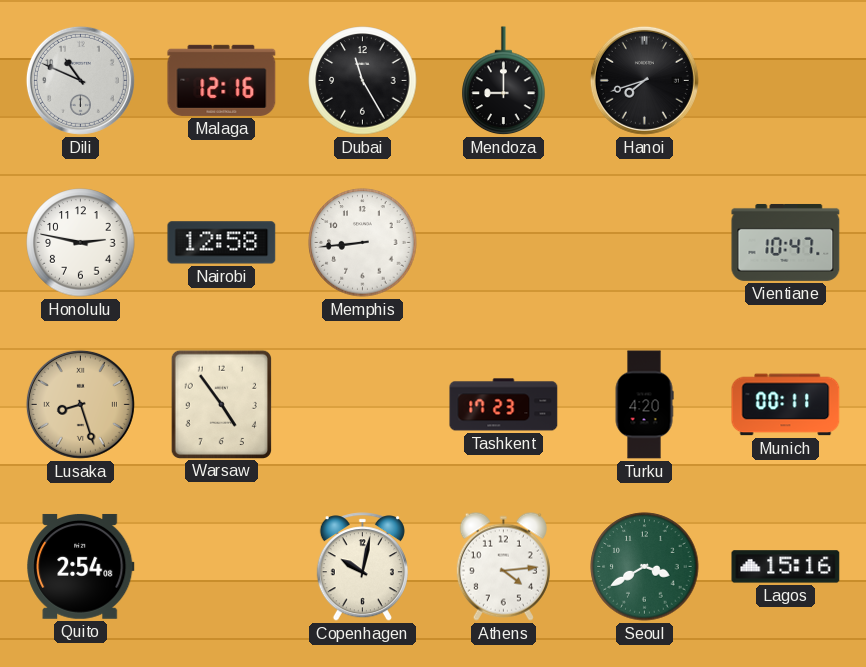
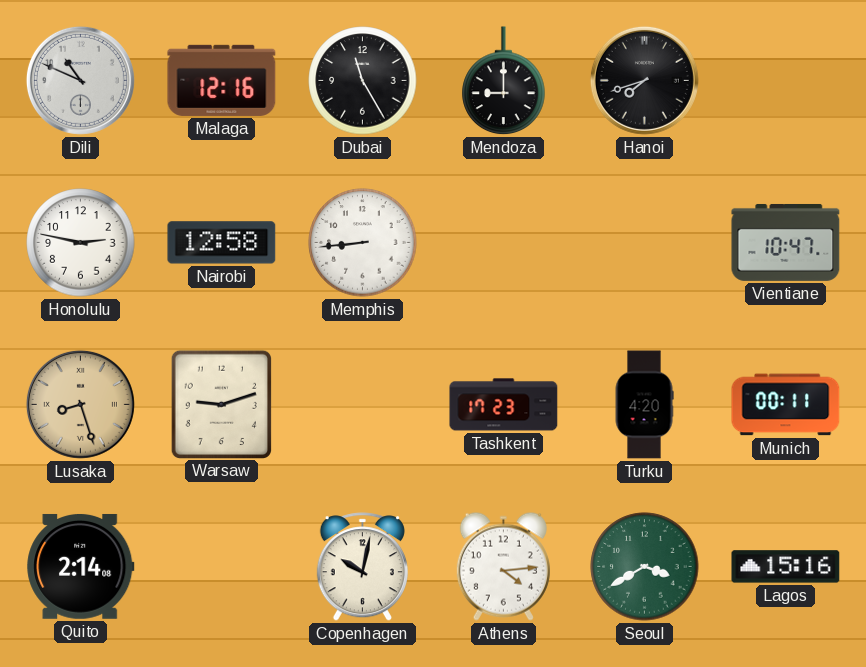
Warsaw: 4:54 -> 9:12 (221, 404)
Quito: 2:54 -> 2:14 (81, 567)
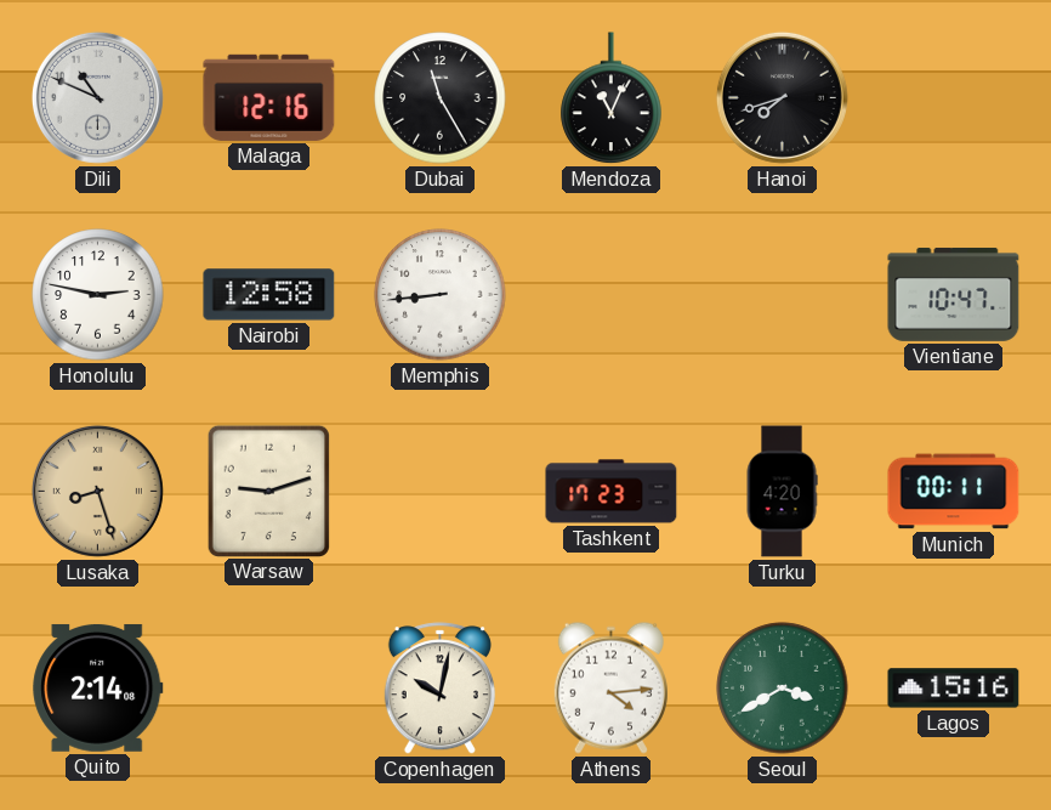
Mendoza: 9:00 -> 11:04 (612, 98)
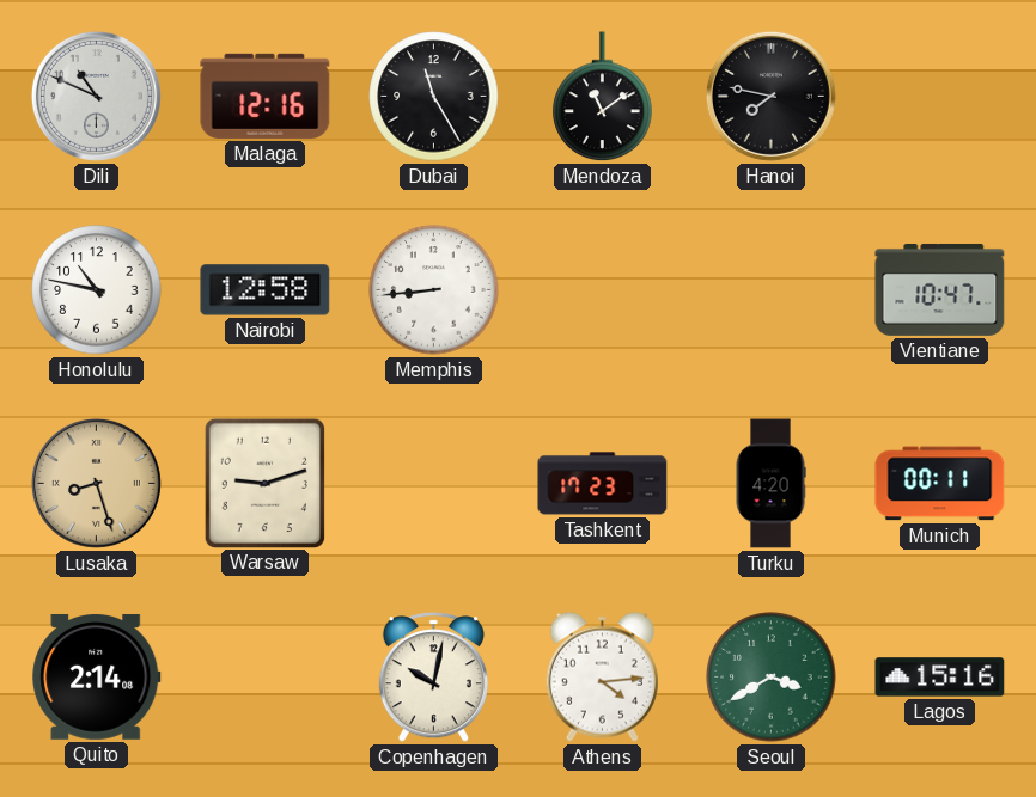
Mendoza: 11:04 -> 11:09 (603, 97)
Hanoi: 7:42 -> 7:47 (770, 96)
Honolulu: 2:47 -> 10:47 (97, 290)
